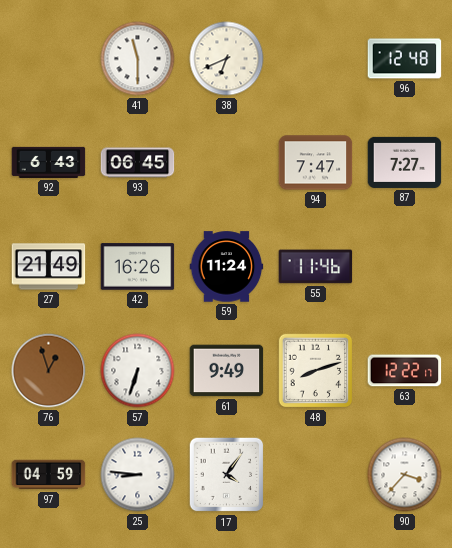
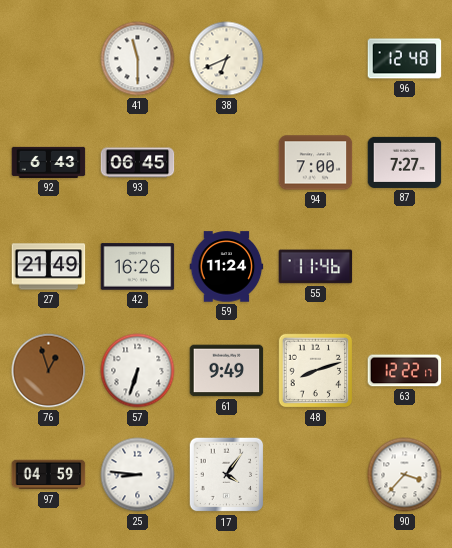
94: 7:47 -> 7:00 (316, 163)
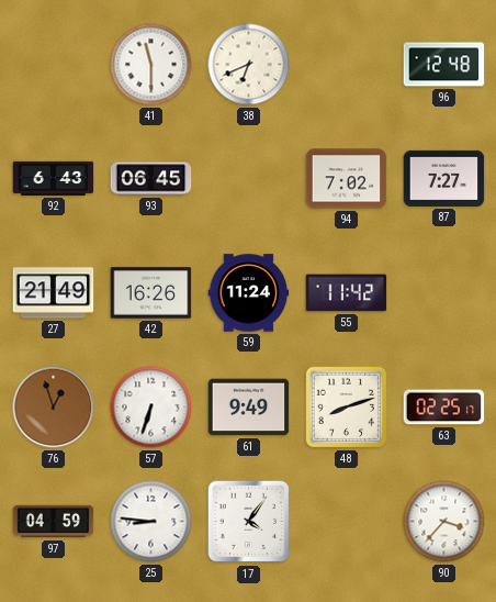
94: 7:00 -> 7:02 (347, 179)
55: 11:46 -> 11:42 (347, 293)
63: 12:22 -> 02:25 (444, 408)
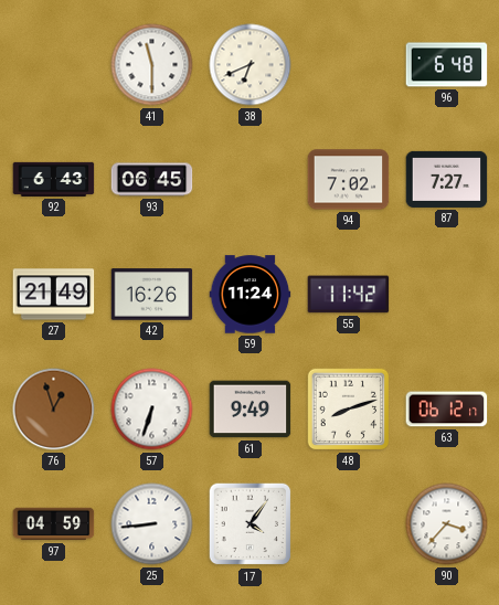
96: 12:48 -> 6:48 (447, 65)
63: 02:25 -> 06:12 (447, 410)
25: 8:46 -> 8:44 (152, 524)
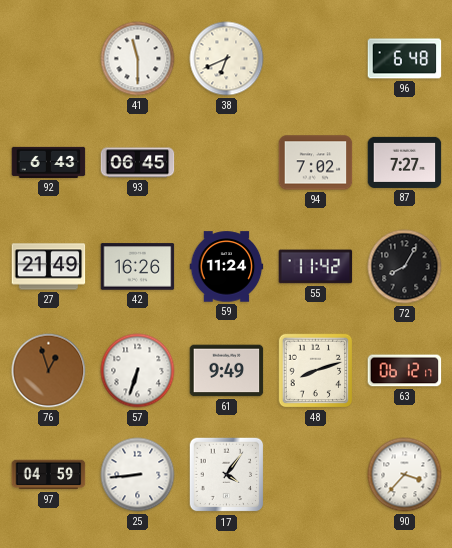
72: none -> 8:05 (405, 267)
